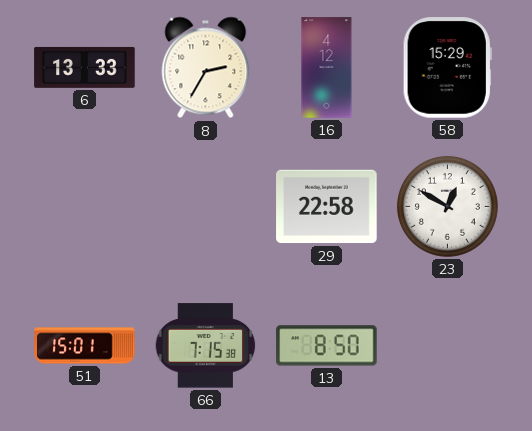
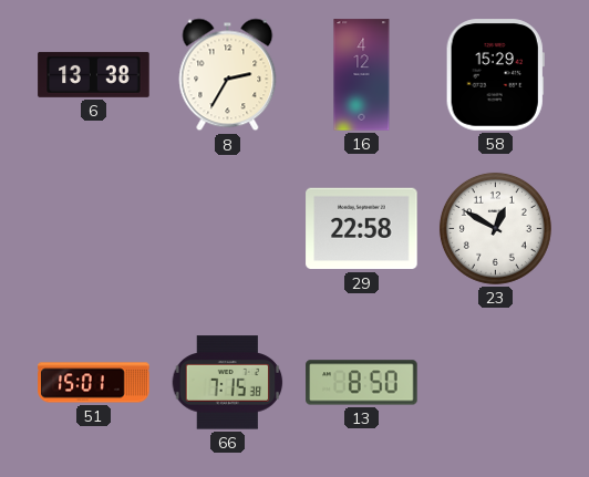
6: 13:33 -> 13:38 (94, 74)
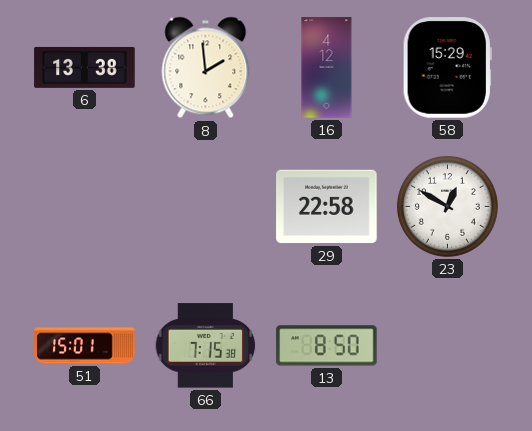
8: 2:35 -> 1:59 (206, 68)
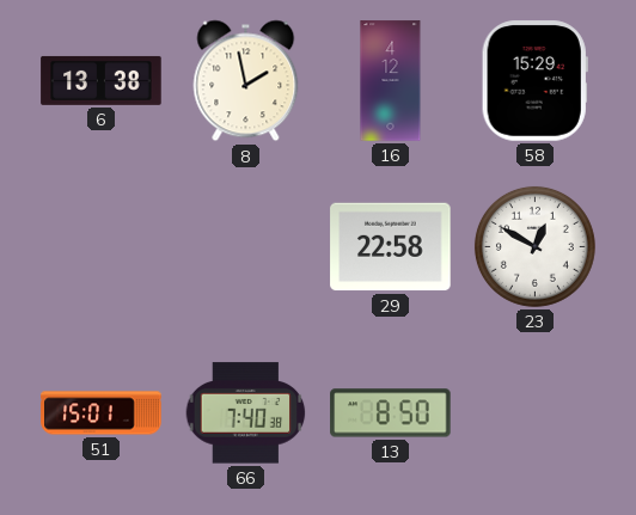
8: 1:59 -> 1:58 (246, 81)
66: 7:15 -> 7:40 (246, 413)
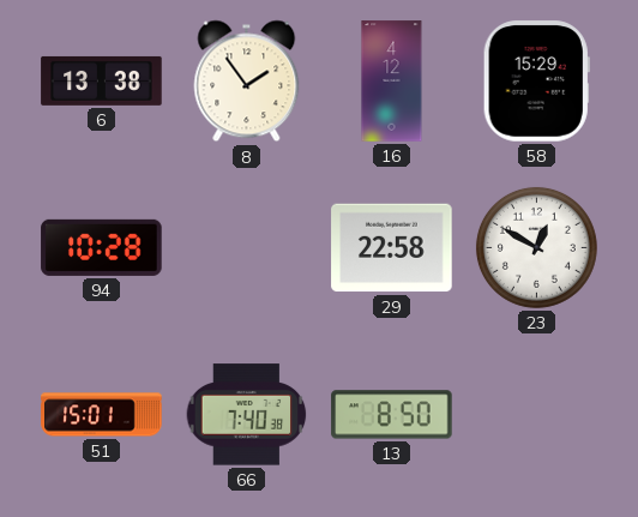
8: 1:58 -> 1:54 (247, 82)
94: none -> 10:28 (102, 247)
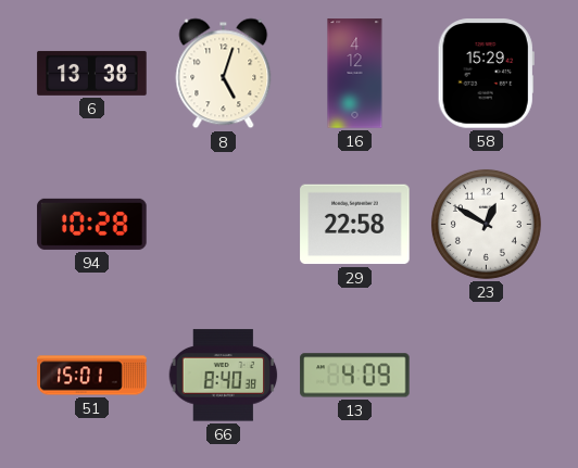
8: 1:54 -> 5:03 (224, 74)
66: 7:40 -> 8:40 (224, 376)
13: 8:50 -> 4:09 (355, 376)
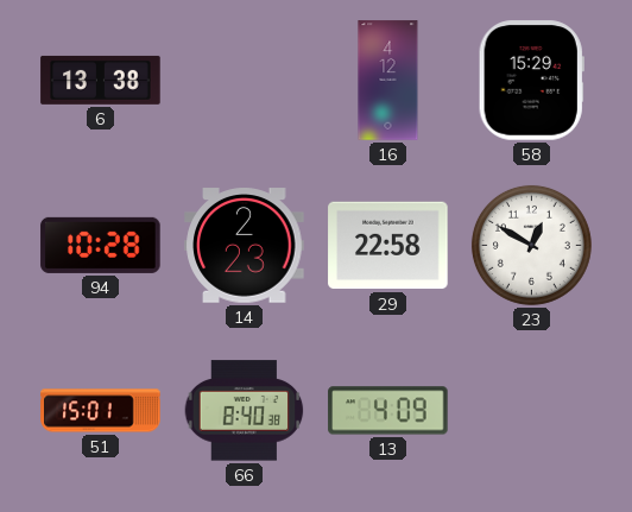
8: 5:03 -> none (224, 74)
14: none -> 2:23 (245, 246)
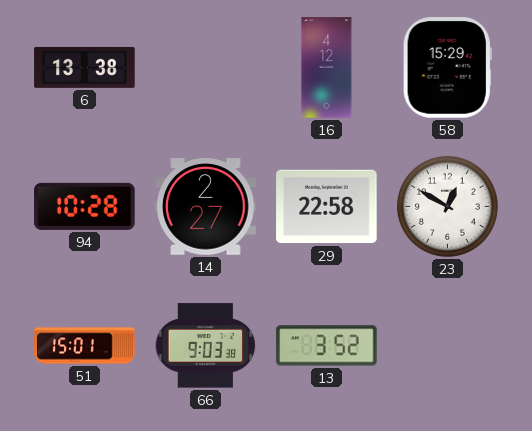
14: 2:23 -> 2:27 (206, 207)
66: 8:40 -> 9:03 (206, 346)
13: 4:09 -> 3:52 (327, 346)
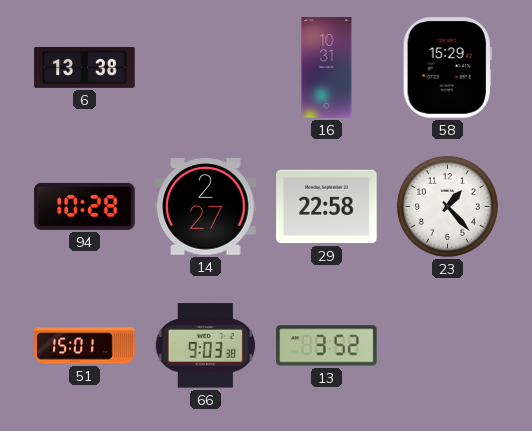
16: 4:12 -> 10:31 (327, 68)
23: 12:50 -> 1:23 (447, 206)
